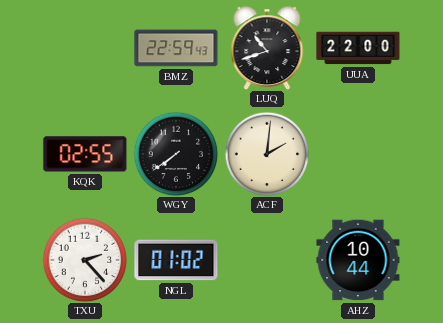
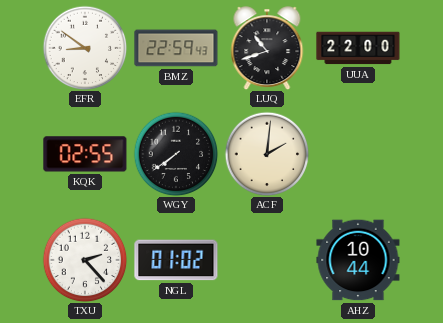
EFR: none -> 8:51 (85, 48)
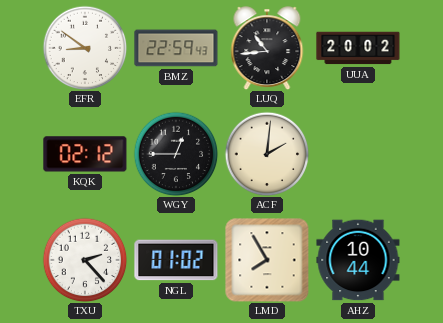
LUQ: 10:42 -> 10:44 (267, 48)
UUA: 22:00 -> 20:02 (358, 48)
KQK: 02:55 -> 02:12 (85, 154)
WGY: 7:39 -> 12:45 (176, 154)
LMD: none -> 7:55 (267, 260)
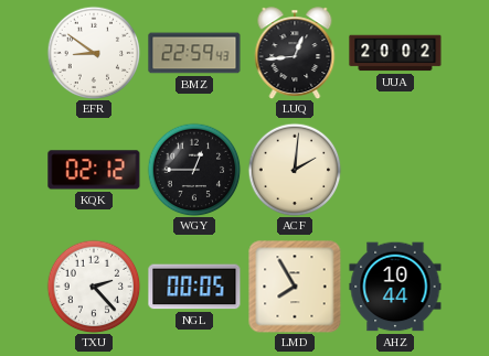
LUQ: 10:44 -> 12:44 (295, 53)
NGL: 01:02 -> 00:05 (194, 287)
